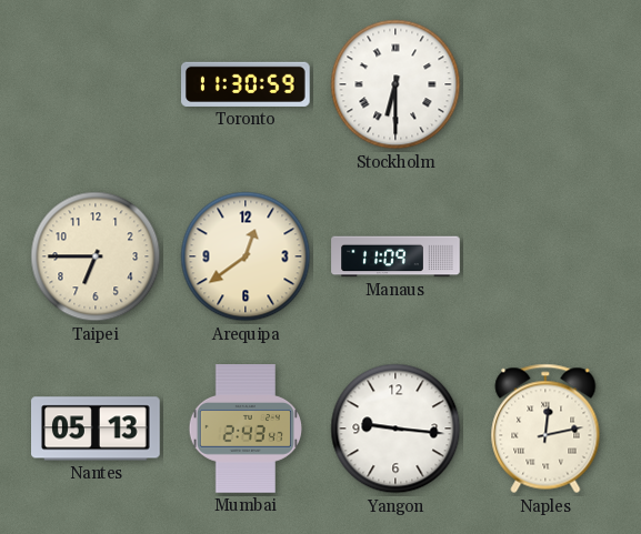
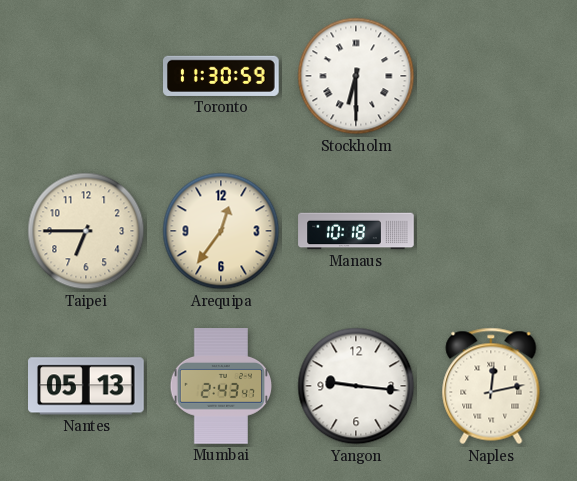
Arequipa: 12:39 -> 12:36 (221, 231)
Manaus: 11:09 -> 10:18 (356, 231)
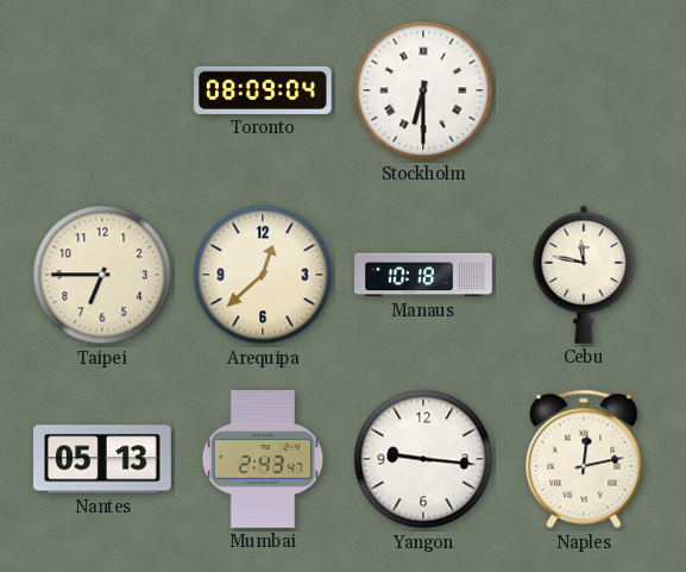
Toronto: 11:30 -> 08:09 (264, 90)
Arequipa: 12:36 -> 12:38 (263, 275)
Cebu: none -> 11:47 (584, 275)
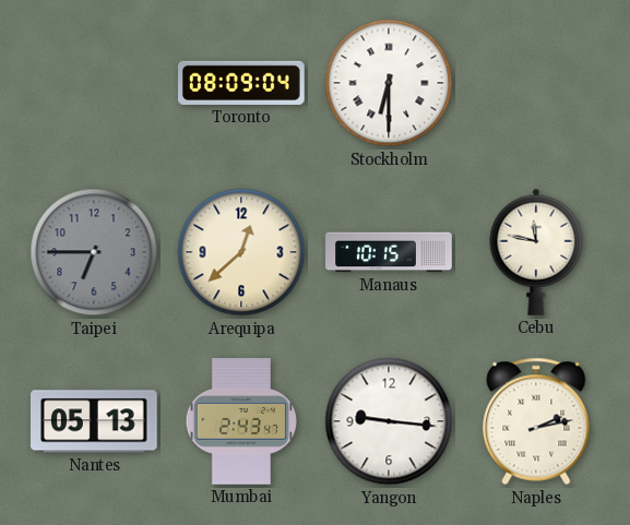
Taipei dial: cream -> grey (94, 252)
Manaus: 10:18 -> 10:15 (389, 252)
Naples: 12:13 -> 2:13 (536, 421)
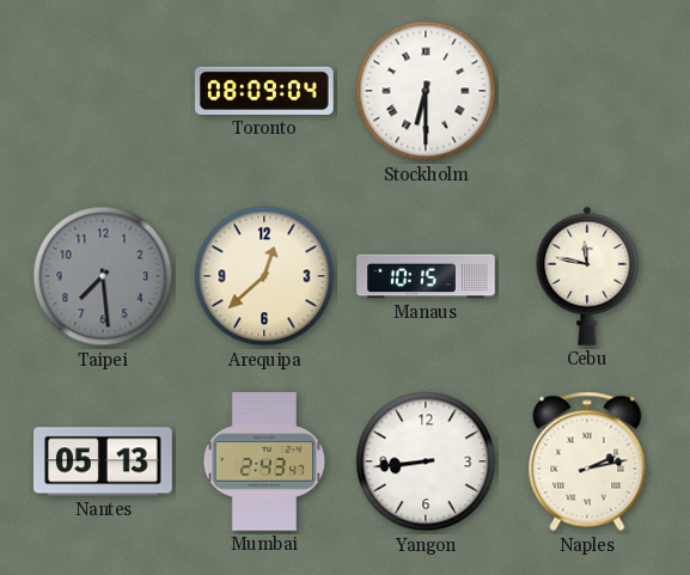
Taipei: 6:45 -> 7:29 (103, 276)
Yangon: 9:16 -> 8:44 (426, 461)
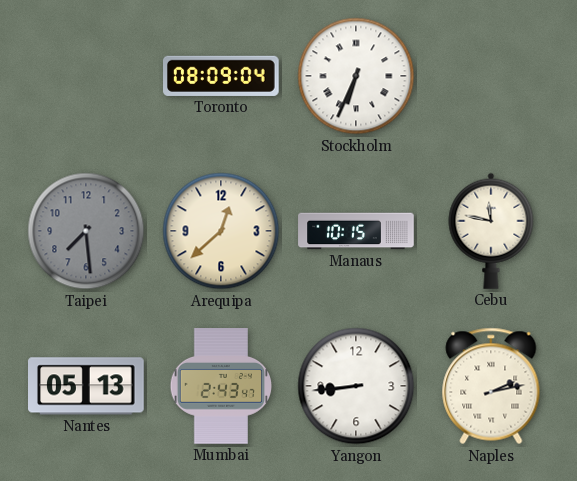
Stockholm: 6:30 -> 6:34 (356, 76)
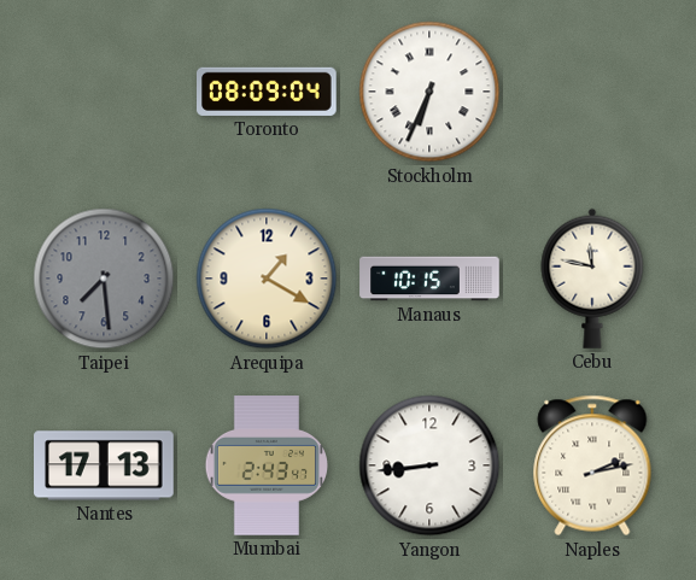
Arequipa: 12:38 -> 1:20 (267, 279)
Nantes: 05:13 -> 17:13 (105, 465)
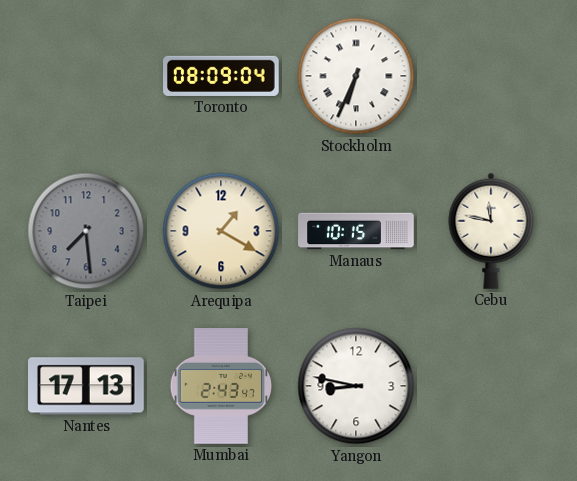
Yangon: 8:44 -> 8:47 (356, 386)
Naples: 2:13 -> none (592, 465)
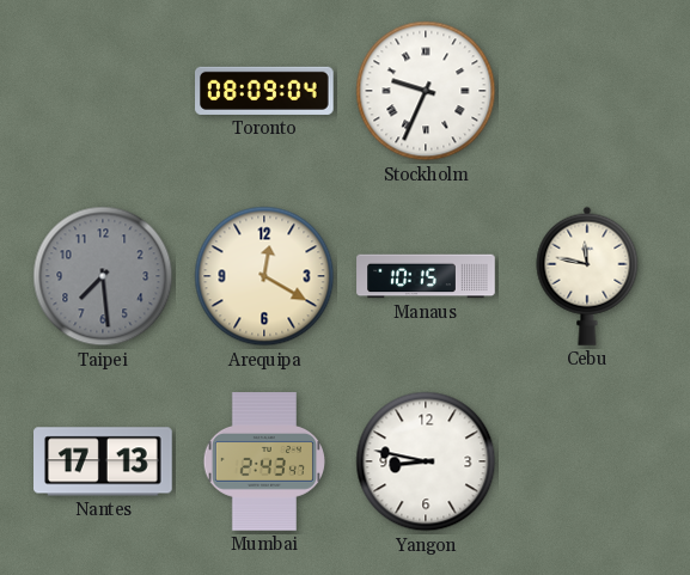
Stockholm: 6:34 -> 9:34 (426, 91)
Arequipa: 1:20 -> 12:20 (264, 276)
